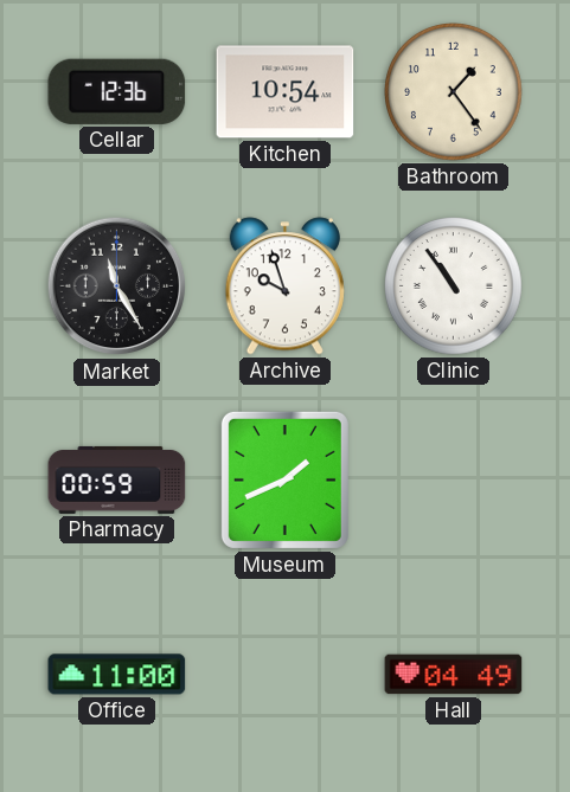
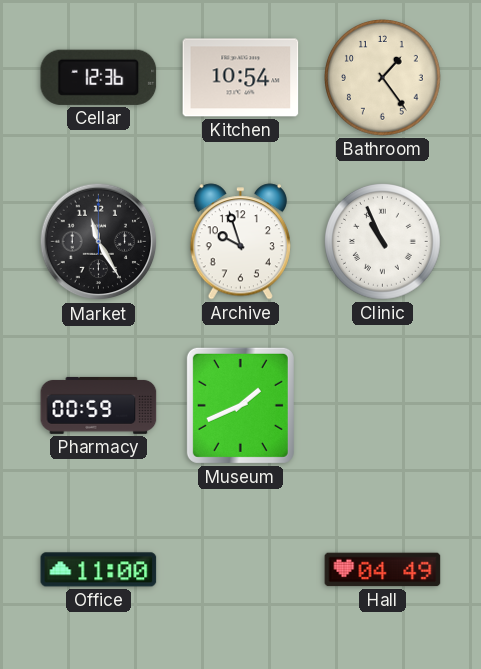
Clinic: 10:54 -> 10:56 (383, 242)
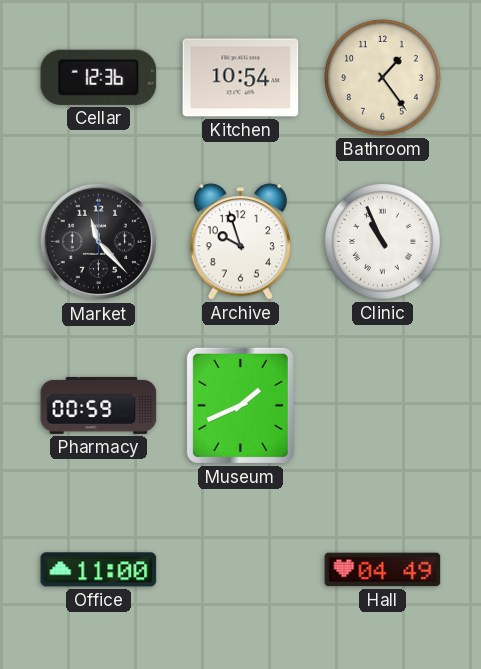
Market: 11:25 -> 11:23 (99, 242)
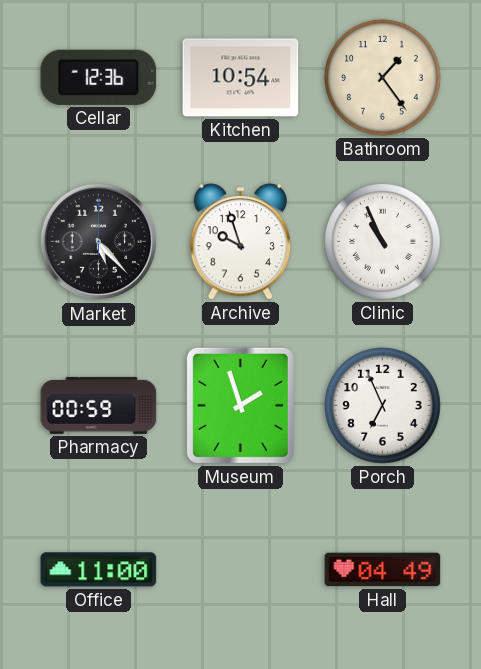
Market: 11:23 -> 5:23 (99, 242)
Museum: 1:41 -> 1:57 (240, 405)
Porch: none -> 6:56 (383, 406)
